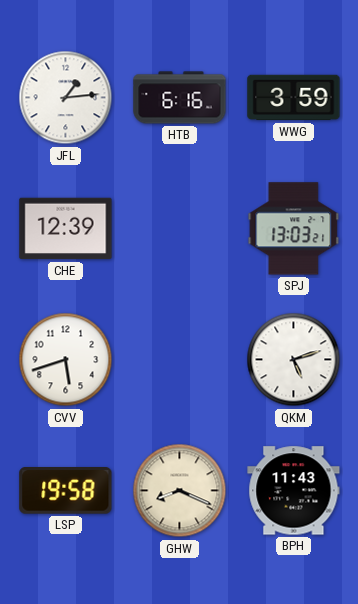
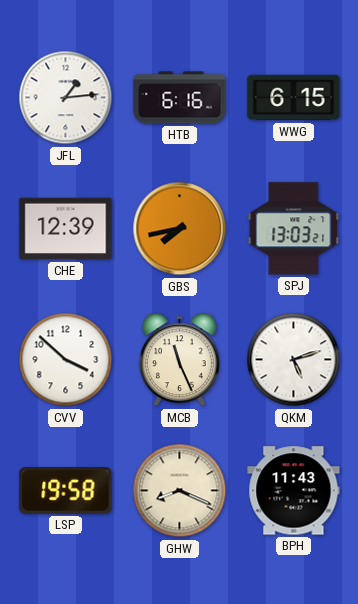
WWG: 3:59 -> 6:15 (294, 98)
GBS: none -> 7:43 (180, 229)
CVV: 5:42 -> 3:52 (66, 360)
MCB: none -> 11:26 (179, 360)
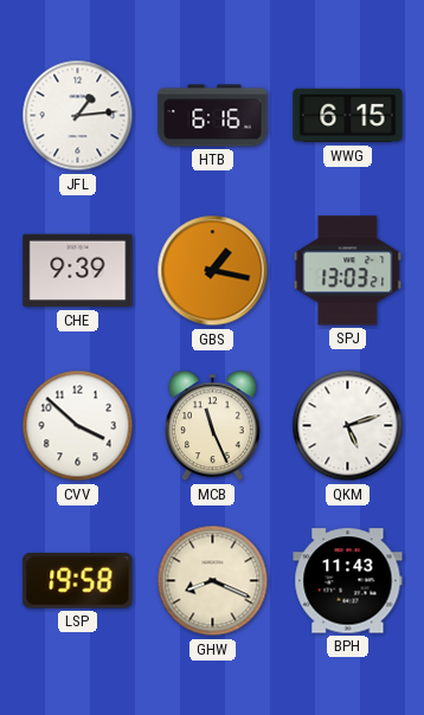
CHE: 12:39 -> 9:39 (78, 271)
GBS: 7:43 -> 1:17 (213, 271)
